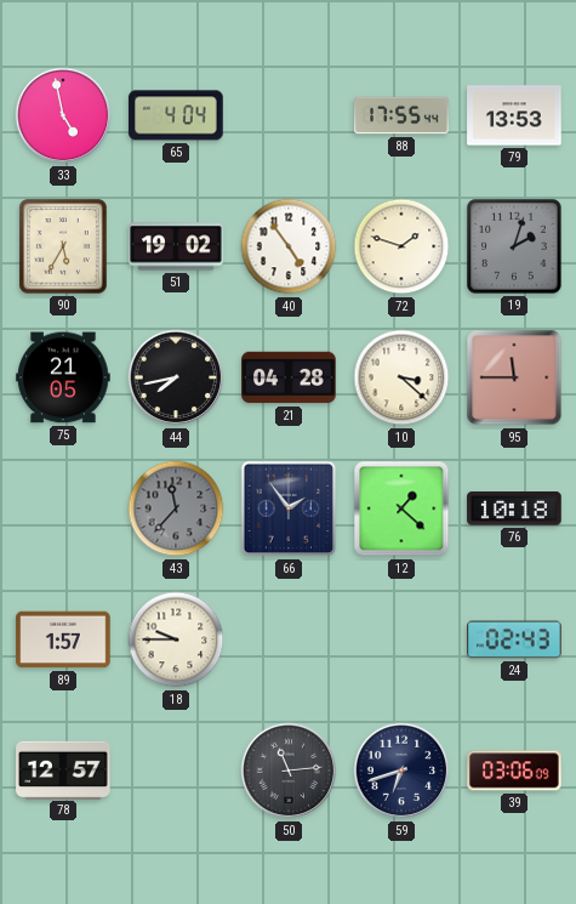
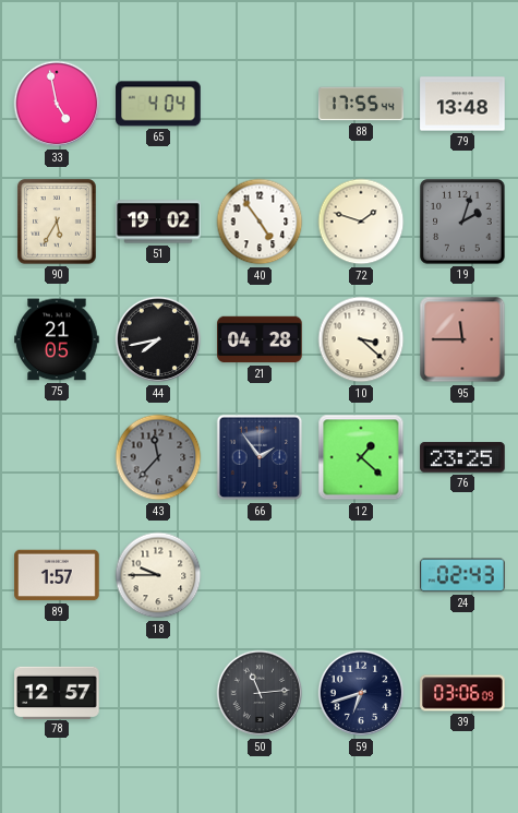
79: 13:53 -> 13:48 (462, 104)
76: 10:18 -> 23:25 (462, 457)
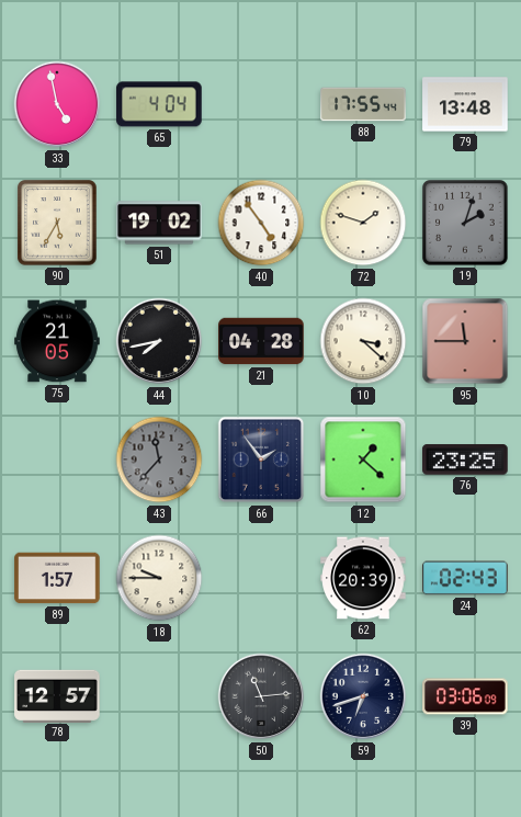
62: none -> 20:39 (363, 578)
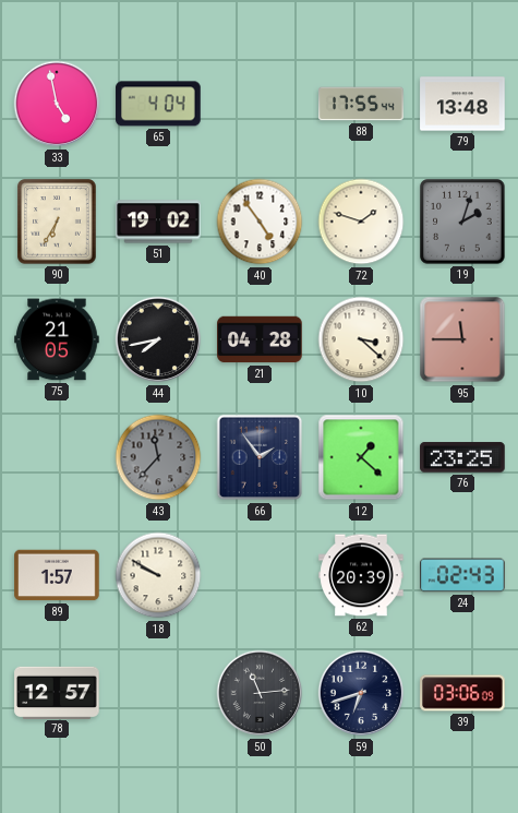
90: 5:35 -> 6:35 (57, 222)
18: 9:45 -> 9:50 (158, 575)
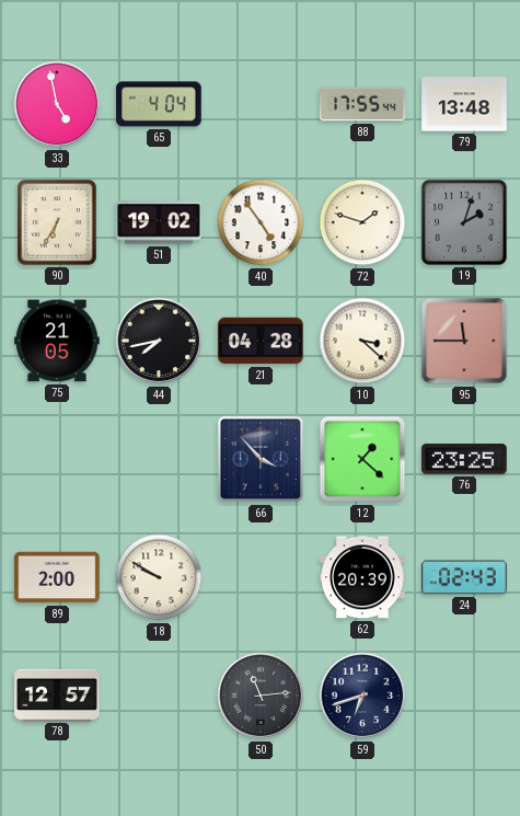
43: 11:37 -> none (158, 457)
66: 1:54 -> 3:53 (261, 459)
89: 1:57 -> 2:00 (57, 577)
39: 03:06 -> none (462, 693)
